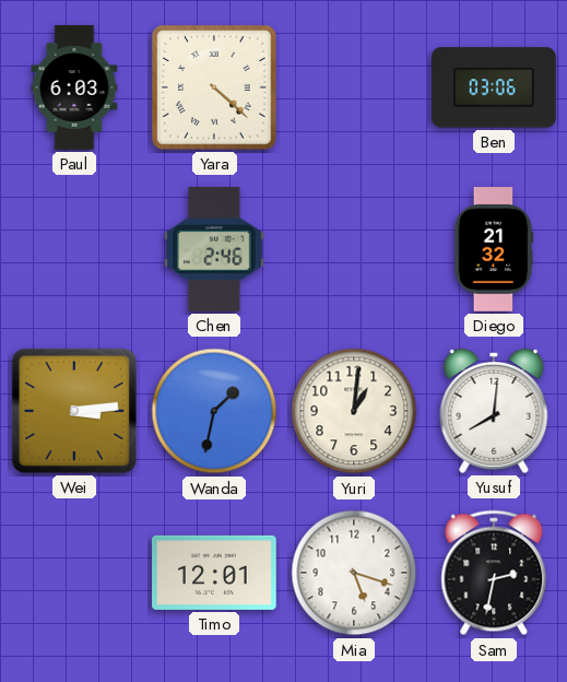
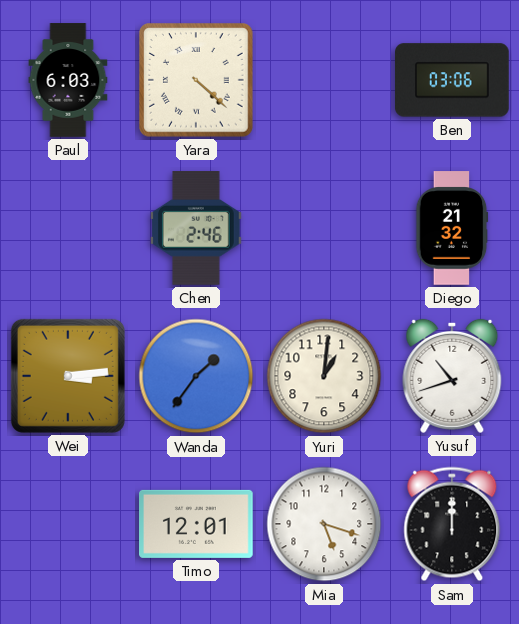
Wanda: 1:32 -> 1:36 (196, 376)
Yusuf: 8:01 -> 10:42 (452, 376)
Sam: 2:32 -> 12:00 (452, 524)
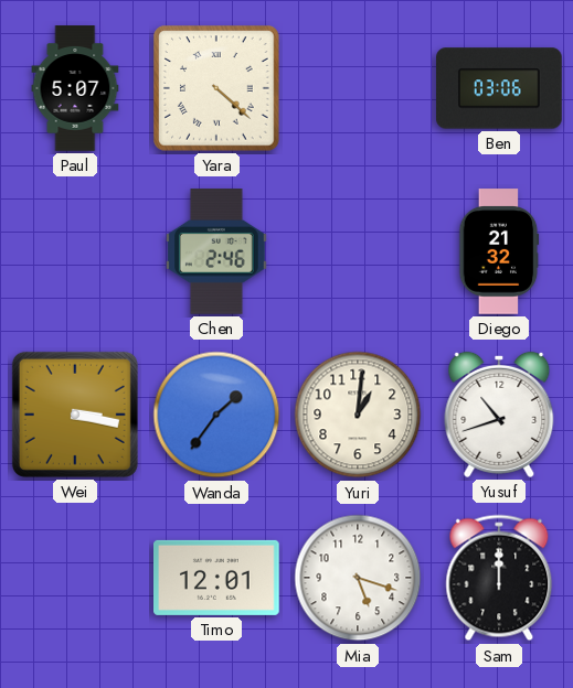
Paul: 6:03 -> 5:07 (75, 88)
Wei: 3:14 -> 3:17 (75, 415)
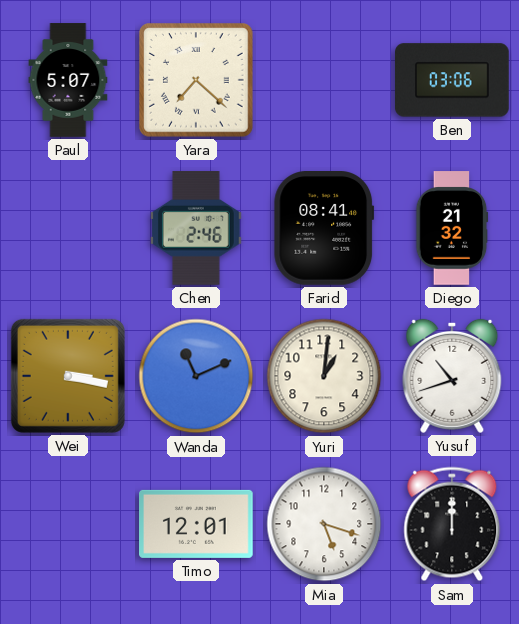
Yara: 4:22 -> 7:22 (197, 81)
Farid: none -> 08:41 (324, 228)
Wanda: 1:36 -> 11:11 (196, 376)
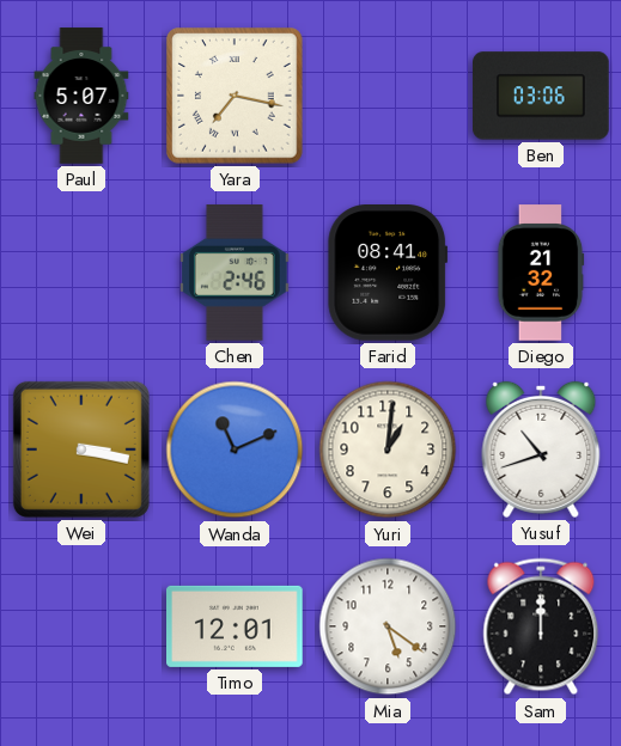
Yara: 7:22 -> 7:17 (236, 97)
Mia: 5:18 -> 5:21 (388, 626)
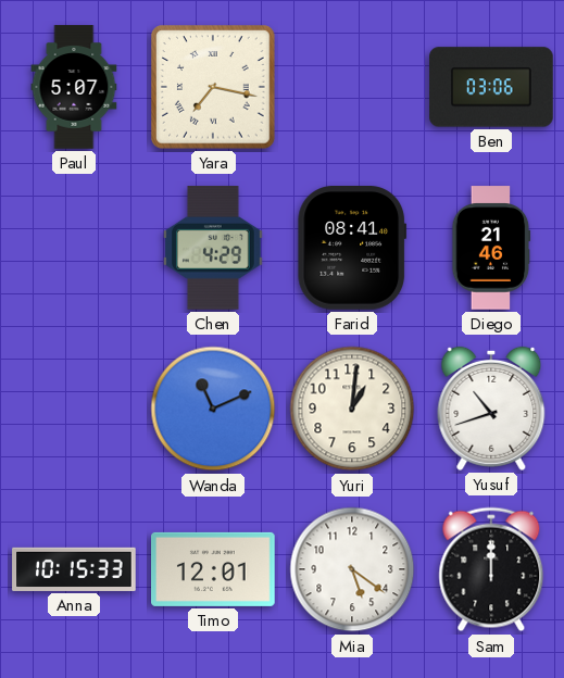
Chen: 2:46 -> 4:29 (214, 248)
Diego: 21:32 -> 21:46 (491, 248)
Wei: 3:17 -> none (81, 450)
Anna: none -> 10:15 (74, 569)
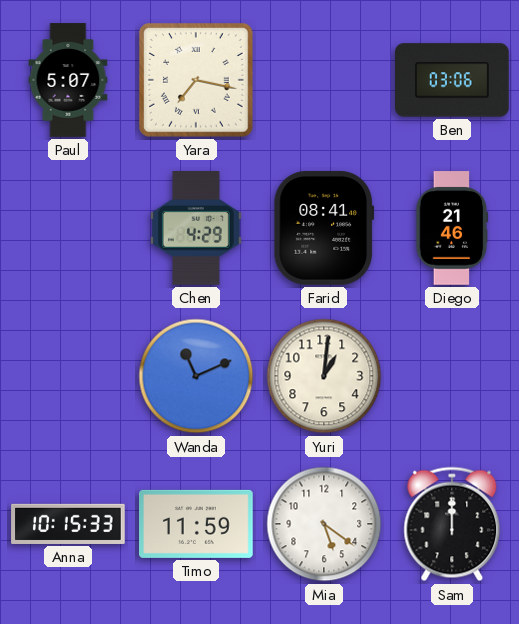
Yusuf: 10:42 -> none (491, 409)
Timo: 12:01 -> 11:59 (196, 524)
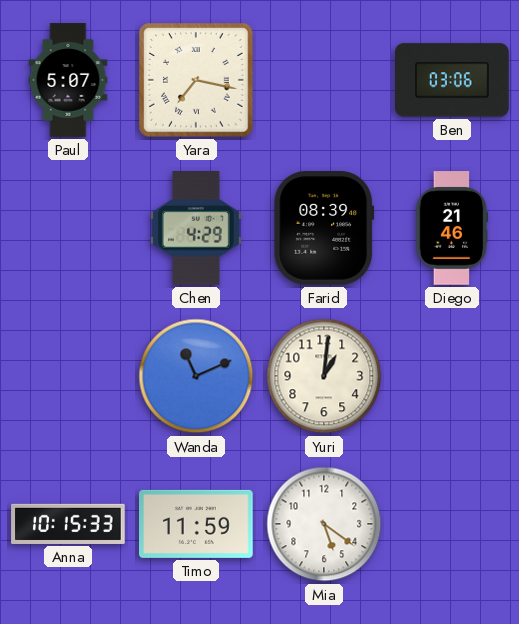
Farid: 08:41 -> 08:39 (324, 228)
Sam: 12:00 -> none (452, 524)
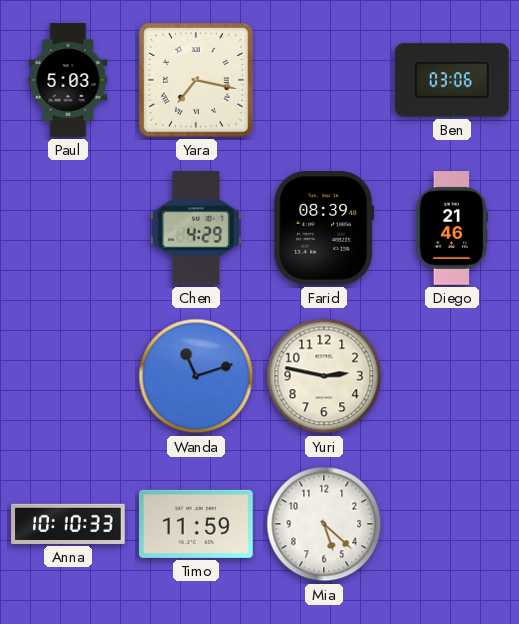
Paul: 5:07 -> 5:03 (68, 80)
Wanda: 11:11 -> 11:12 (196, 376)
Yuri: 1:01 -> 2:47 (324, 376)
Anna: 10:15 -> 10:10 (68, 524)
Mia: 5:21 -> 5:22 (324, 524)
